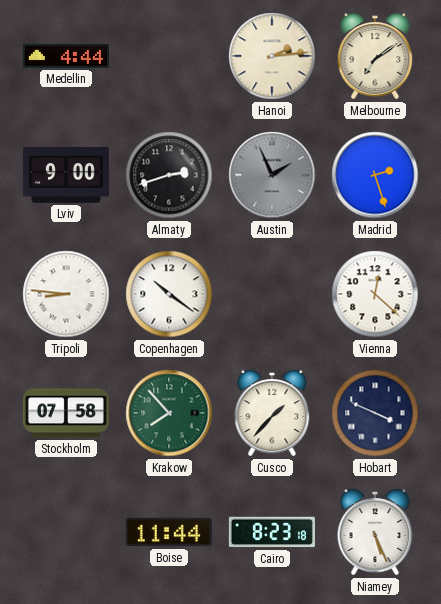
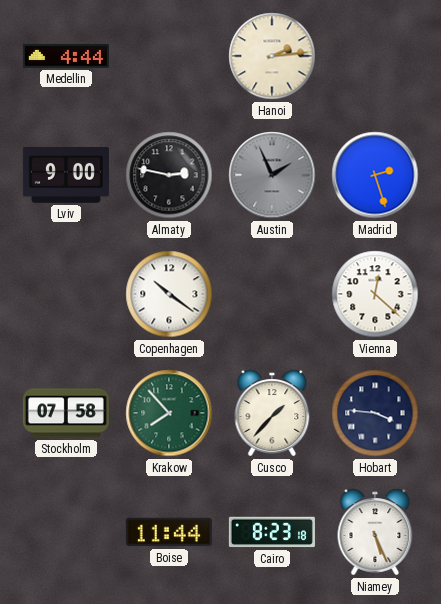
Melbourne: 7:09 -> none (375, 56)
Almaty: 2:42 -> 2:47 (169, 175)
Tripoli: 8:46 -> none (66, 294)
Hobart: 3:49 -> 3:46 (375, 413)
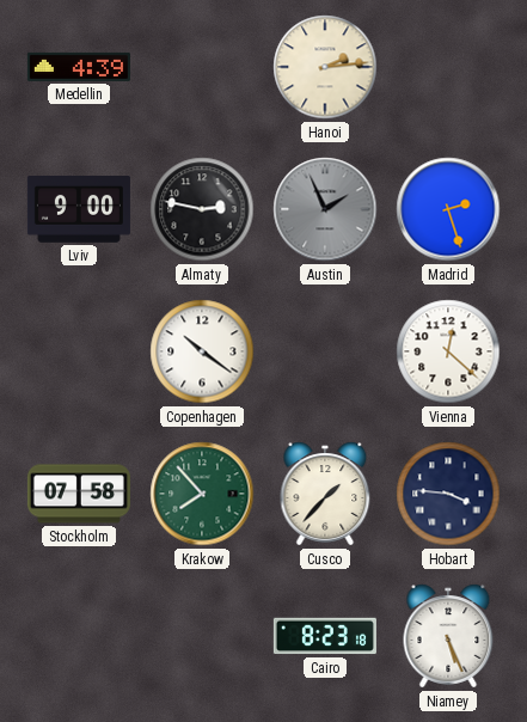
Medellin: 4:44 -> 4:39 (79, 67)
Boise: 11:44 -> none (169, 532)
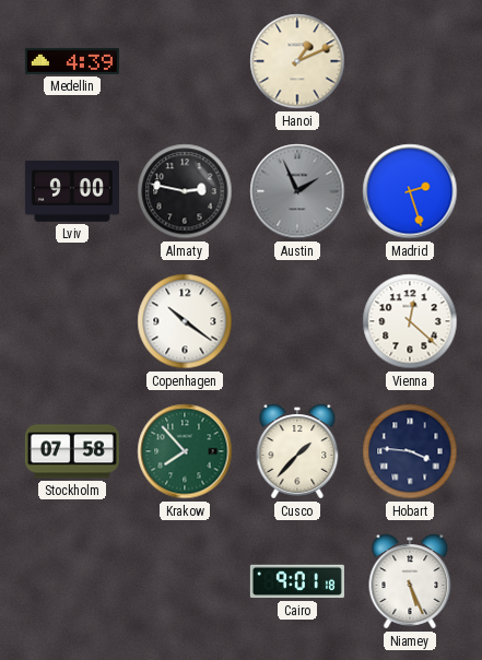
Hanoi: 2:14 -> 1:11 (297, 61)
Cairo: 8:23 -> 9:01 (297, 581)
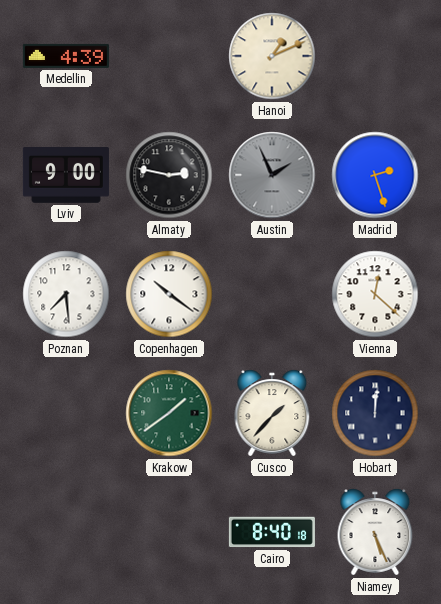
Poznan: none -> 7:29 (66, 294)
Stockholm: 07:58 -> none (72, 451)
Krakow: 7:53 -> 1:39 (169, 413)
Hobart: 3:46 -> 12:01 (375, 413)
Cairo: 9:01 -> 8:40 (272, 532)
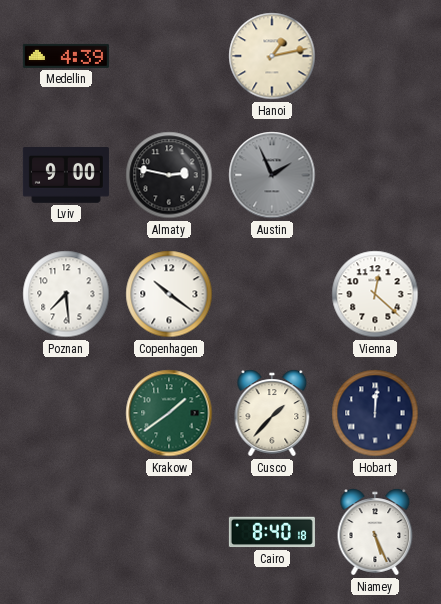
Hanoi: 1:11 -> 1:13 (272, 56)
Madrid: 2:27 -> none (375, 175)
